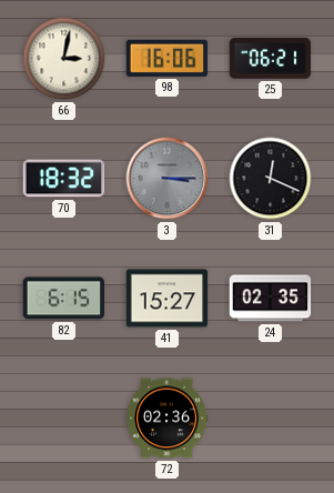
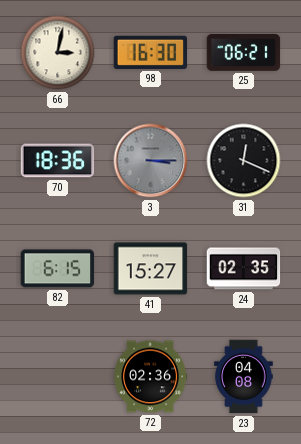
98: 16:06 -> 16:30 (151, 52)
70: 18:32 -> 18:36 (58, 161)
23: none -> 04:08 (244, 377)
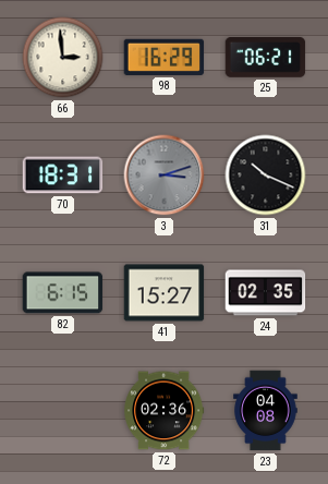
66: 3:02 -> 2:59 (63, 58)
98: 16:30 -> 16:29 (165, 57)
70: 18:36 -> 18:31 (63, 176)
3: 3:15 -> 3:12 (165, 176)
31: 12:19 -> 10:19 (266, 176)
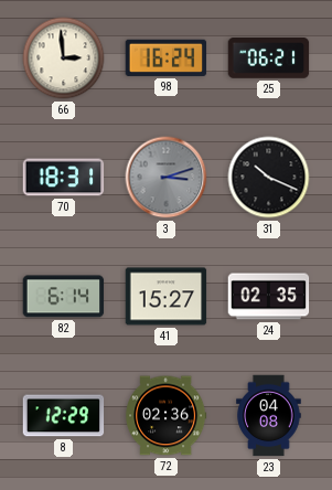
98: 16:29 -> 16:24 (167, 57)
82: 6:15 -> 6:14 (64, 297)
8: none -> 12:29 (64, 416)
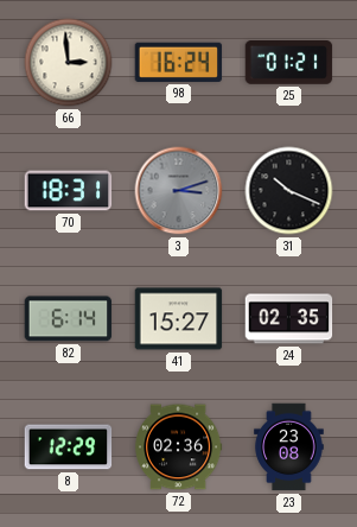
25: 06:21 -> 01:21 (289, 63)
23: 04:08 -> 23:08 (289, 447)
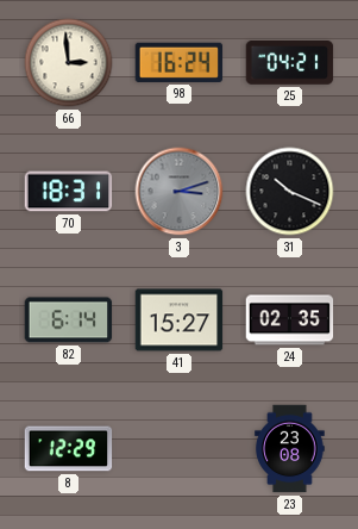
25: 01:21 -> 04:21 (290, 63)
72: 02:36 -> none (179, 447)
